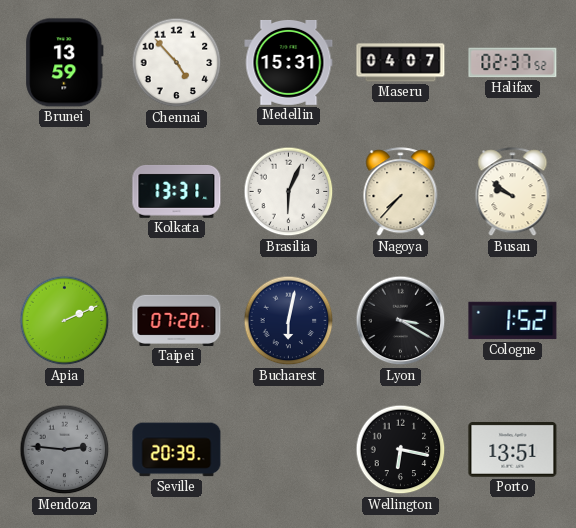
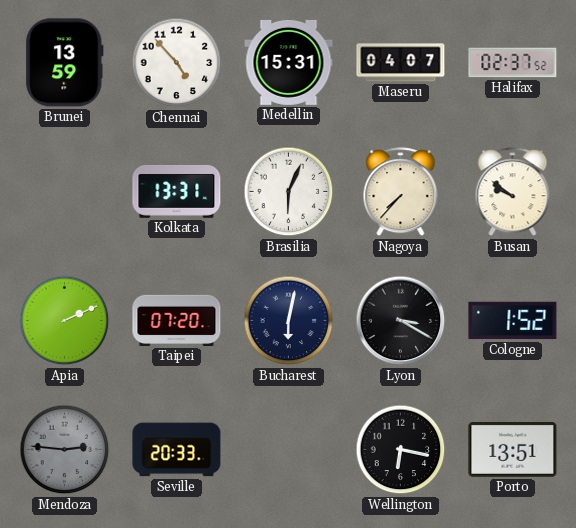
Seville: 20:39 -> 20:33 (177, 450)
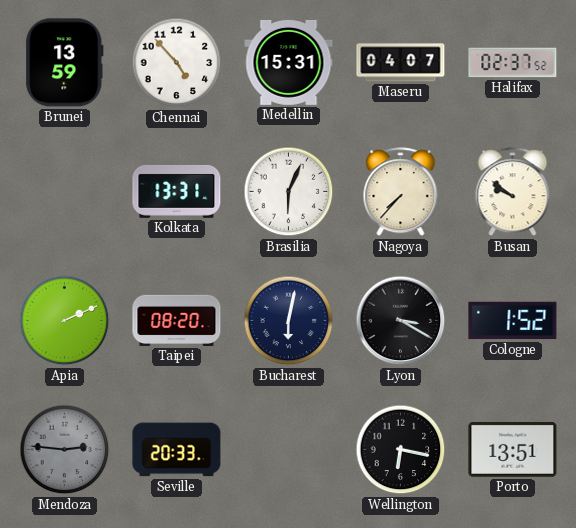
Taipei: 07:20 -> 08:20 (177, 320)
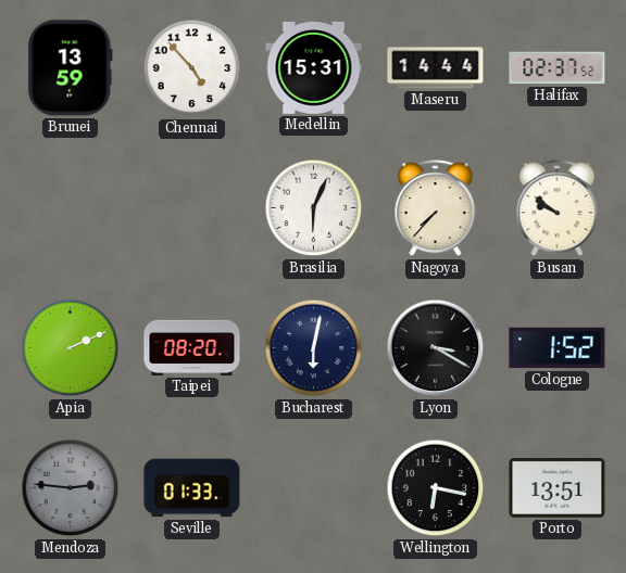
Maseru: 04:07 -> 14:44 (436, 68)
Kolkata: 13:31 -> none (177, 191)
Seville: 20:33 -> 01:33 (192, 488)
